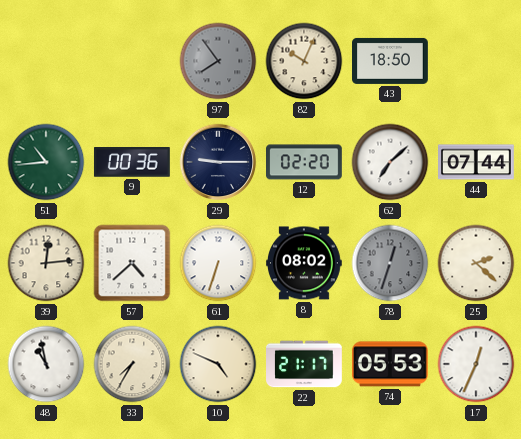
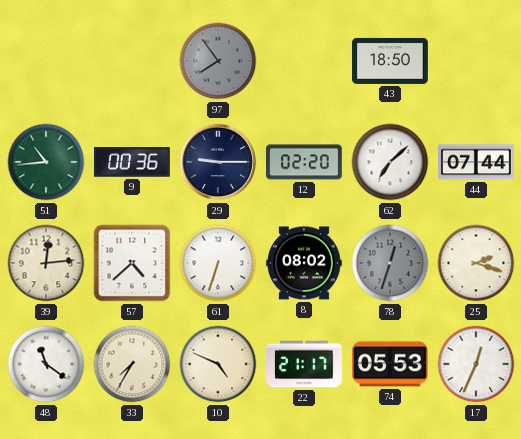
82: 10:04 -> none (304, 61)
25: 2:22 -> 2:18 (476, 263)
48: 10:58 -> 11:21 (46, 364)
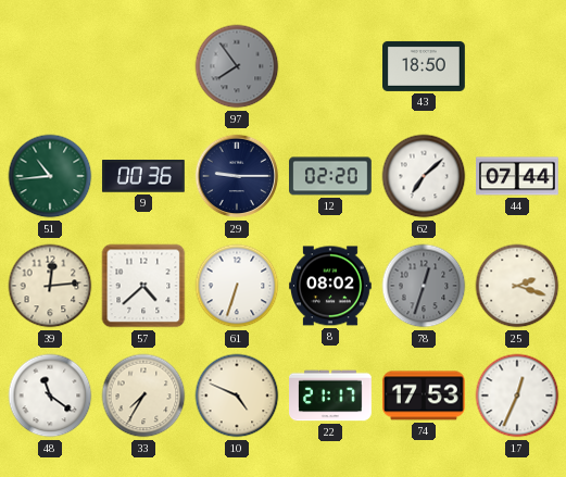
74: 05:53 -> 17:53 (424, 396)
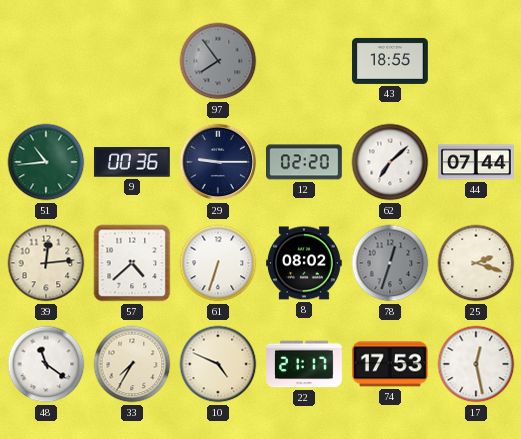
43: 18:50 -> 18:55 (391, 61)
17: 12:34 -> 12:28 (476, 364)
